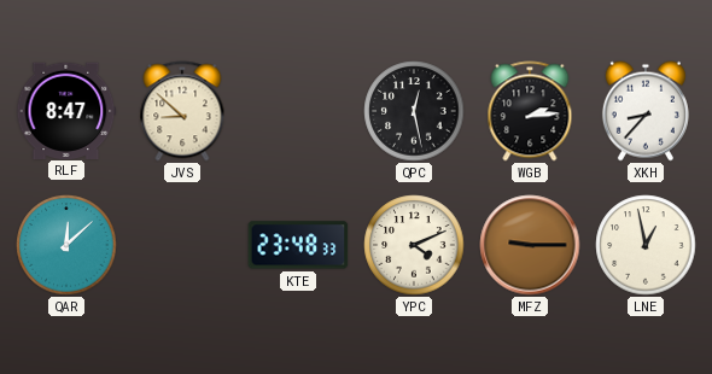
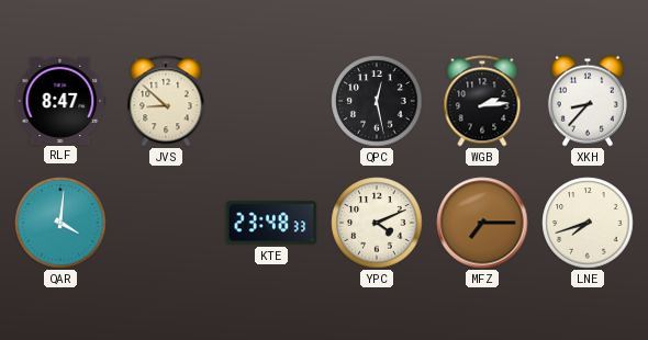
QAR: 12:08 -> 4:01 (60, 223)
MFZ: 9:15 -> 7:15 (482, 223)
LNE: 12:58 -> 7:42 (588, 223)
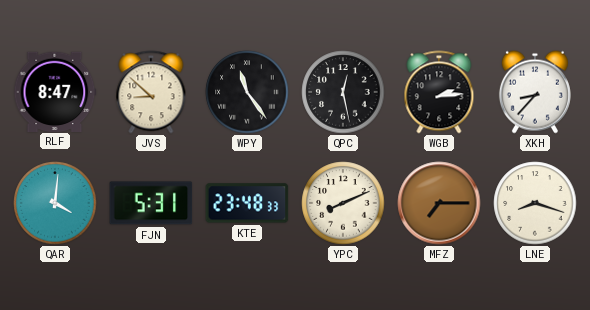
WPY: none -> 11:24 (247, 92)
FJN: none -> 5:31 (151, 203)
YPC: 4:11 -> 8:11 (343, 203)
LNE: 7:42 -> 8:18 (535, 203)
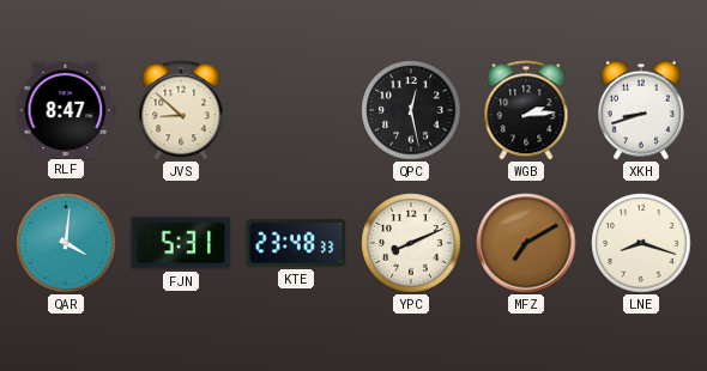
WPY: 11:24 -> none (247, 92)
XKH: 8:37 -> 8:42 (641, 110)
MFZ: 7:15 -> 7:10 (526, 243)
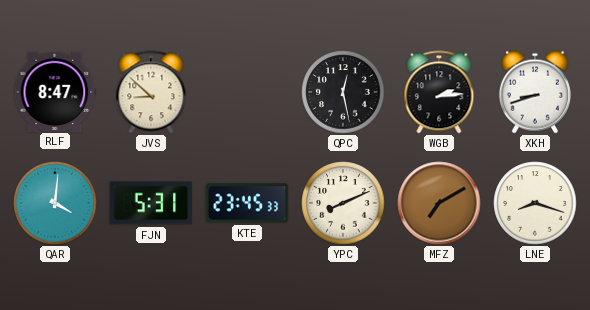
KTE: 23:48 -> 23:45 (247, 203)
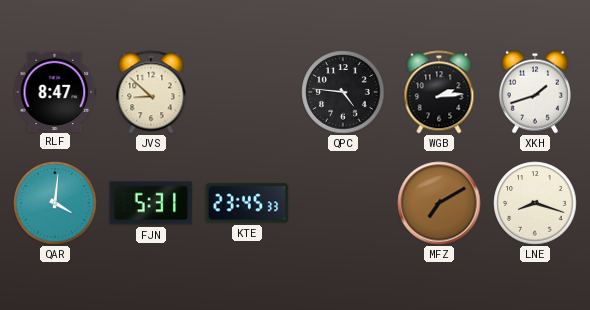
QPC: 12:28 -> 4:46 (343, 92)
XKH: 8:42 -> 1:42 (535, 92)
YPC: 8:11 -> none (343, 203)
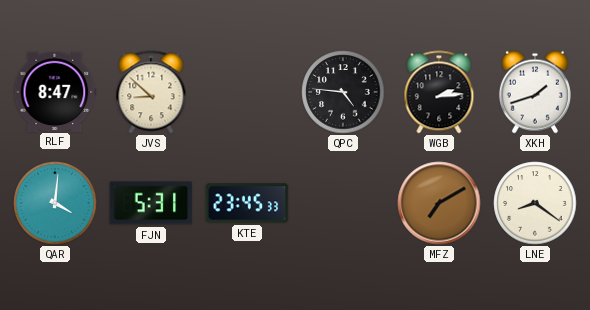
LNE: 8:18 -> 8:21 (535, 203)
